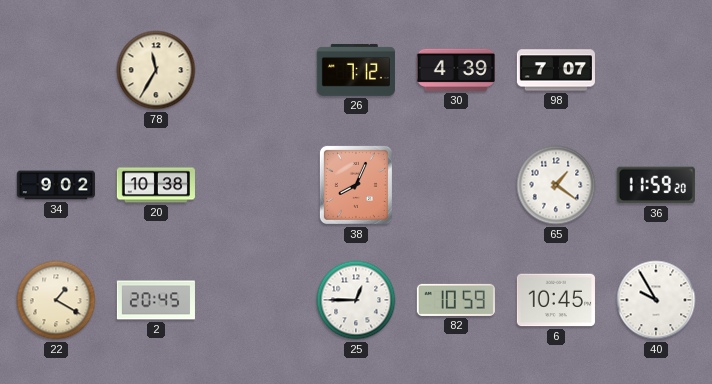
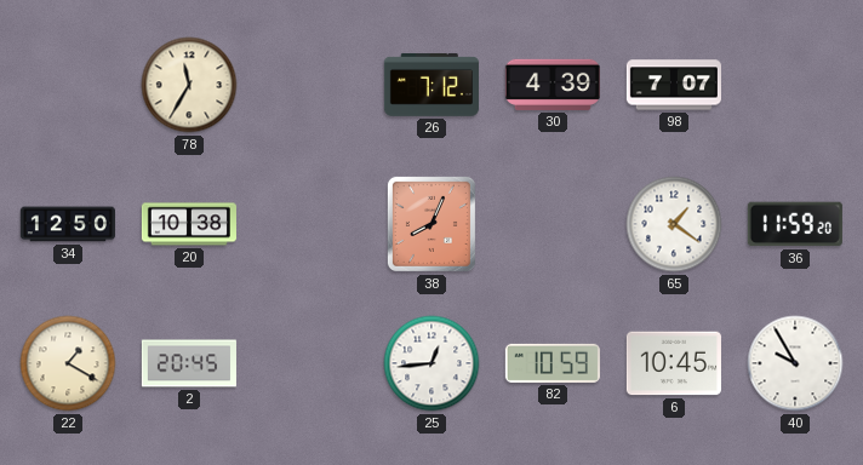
34: 9:02 -> 12:50 (68, 224)
25: 12:45 -> 12:44 (431, 363)
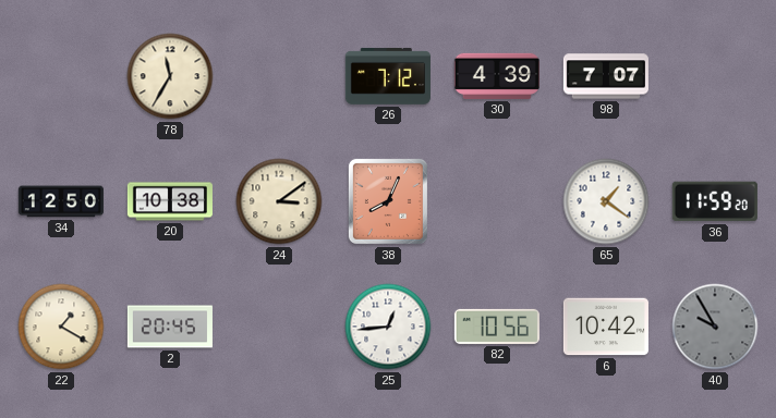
24: none -> 3:09 (279, 201)
82: 10:59 -> 10:56 (497, 327)
6: 10:45 -> 10:42 (606, 327)
40 dial: white -> grey (715, 327)
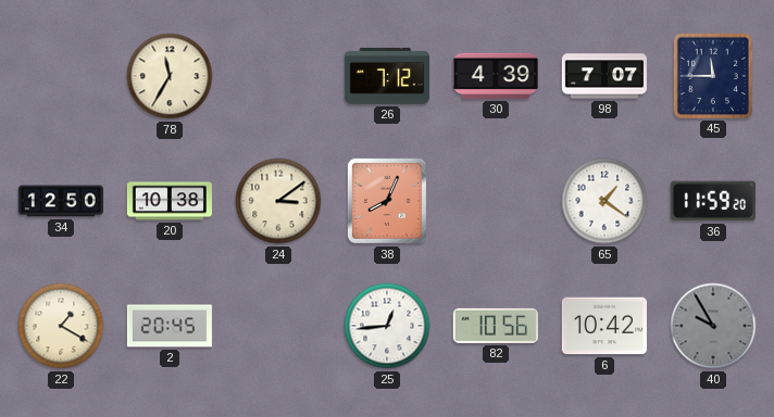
45: none -> 11:45 (713, 76)
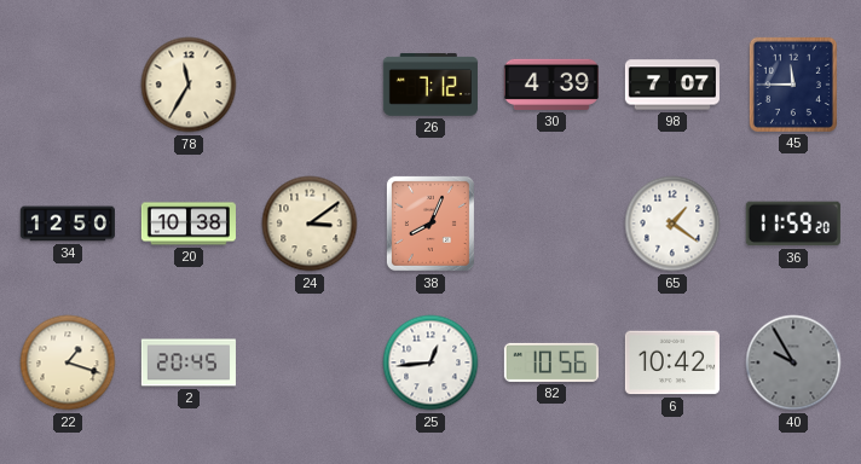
22: 1:20 -> 1:18 (68, 362)
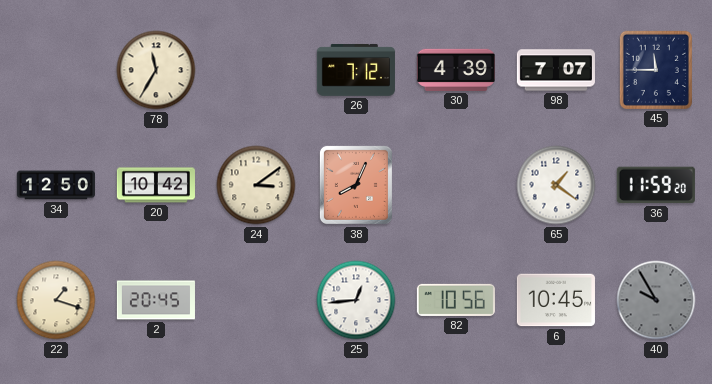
20: 10:38 -> 10:42 (156, 185)
6: 10:42 -> 10:45 (556, 300)
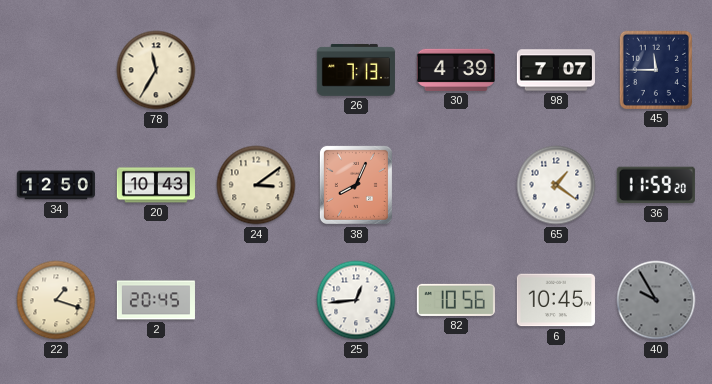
26: 7:12 -> 7:13 (356, 70)
20: 10:42 -> 10:43 (156, 185)
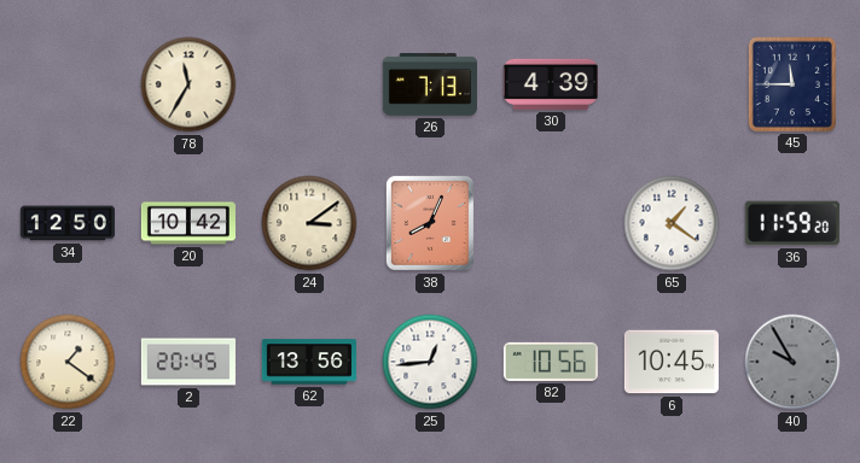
98: 7:07 -> none (556, 70)
20: 10:43 -> 10:42 (188, 223)
22: 1:18 -> 1:21 (68, 362)
62: none -> 13:56 (309, 362)
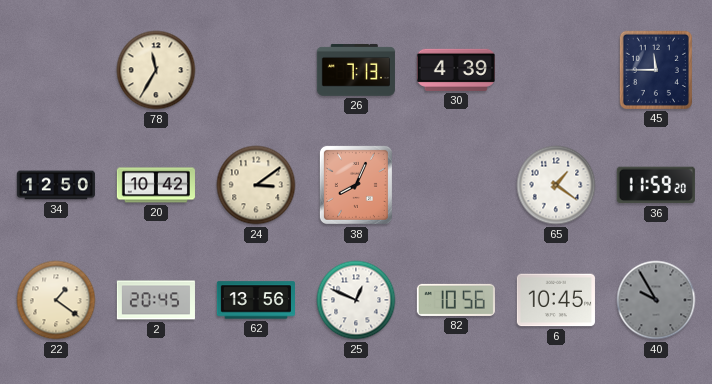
25: 12:44 -> 12:49 (356, 300)
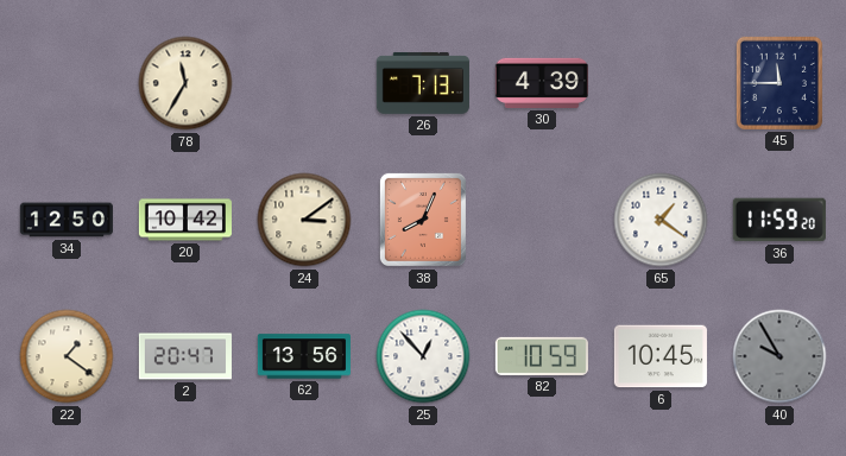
2: 20:45 -> 20:47 (185, 356)
25: 12:49 -> 12:53 (423, 356)
82: 10:56 -> 10:59 (542, 356)
